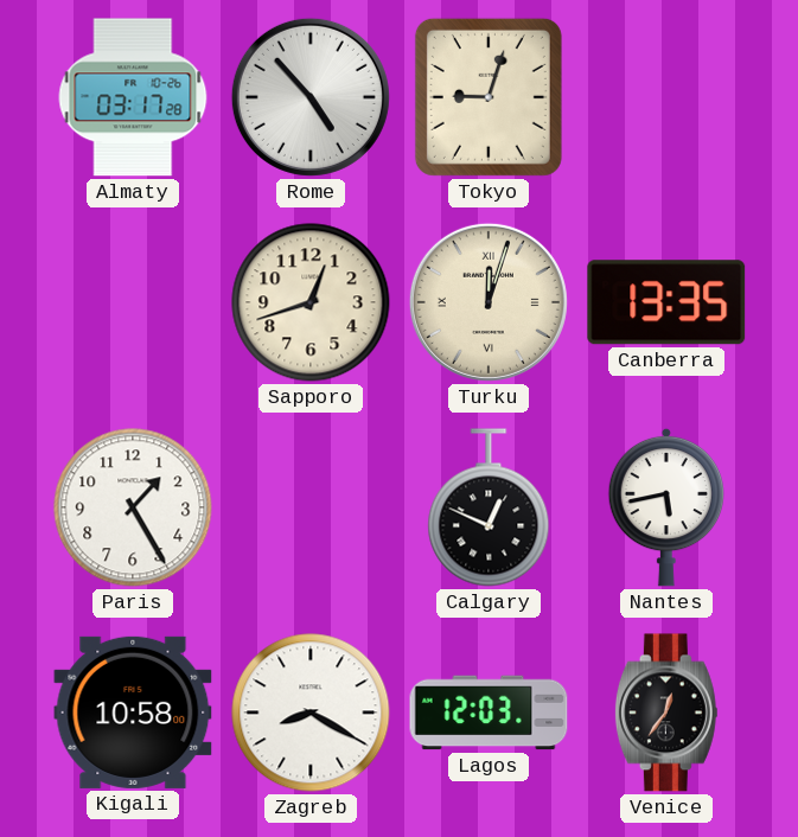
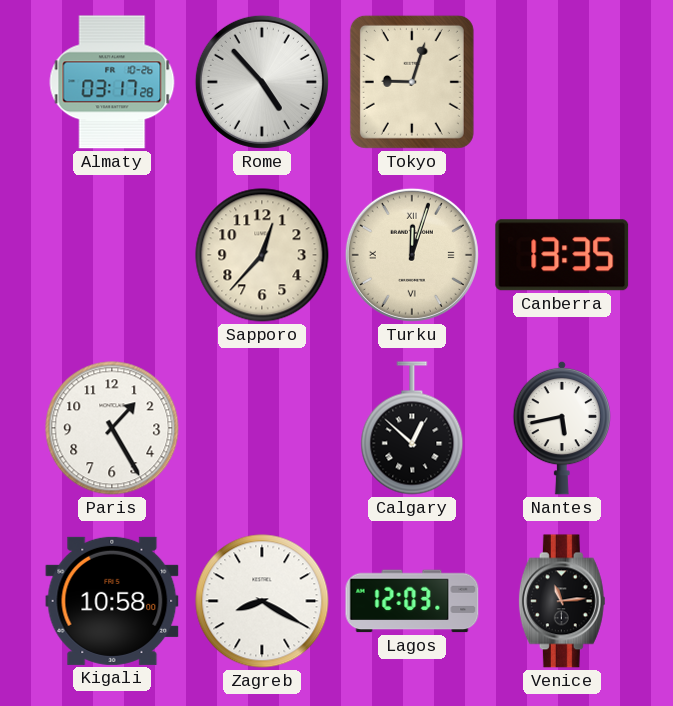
Sapporo: 12:42 -> 12:37 (262, 255)
Calgary: 12:49 -> 12:52 (412, 428)
Venice: 12:36 -> 11:14 (562, 601)
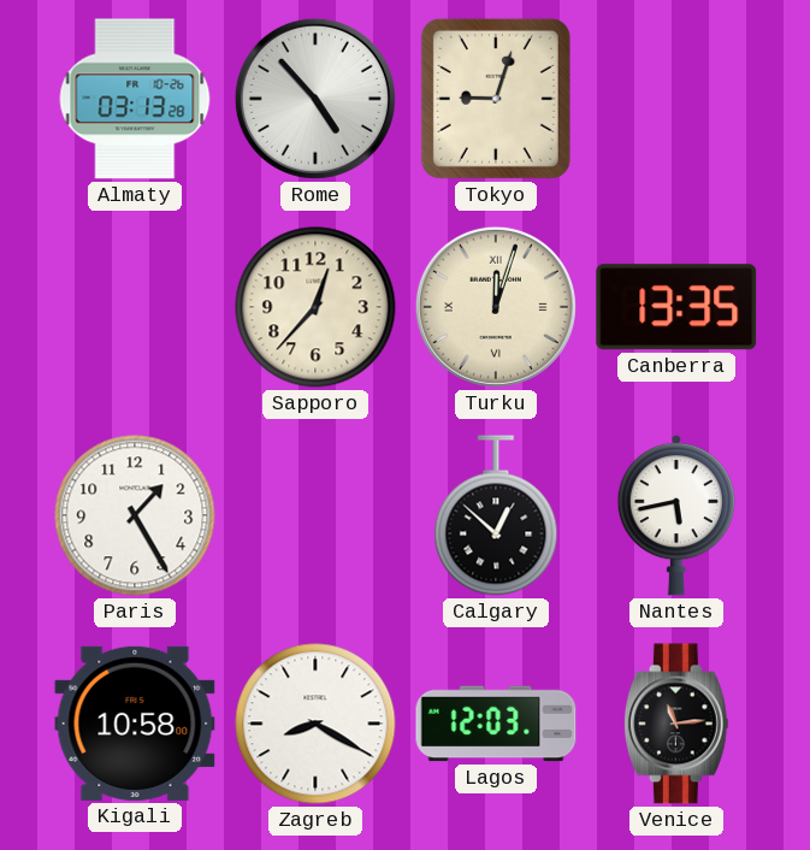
Almaty: 03:17 -> 03:13 (135, 99)
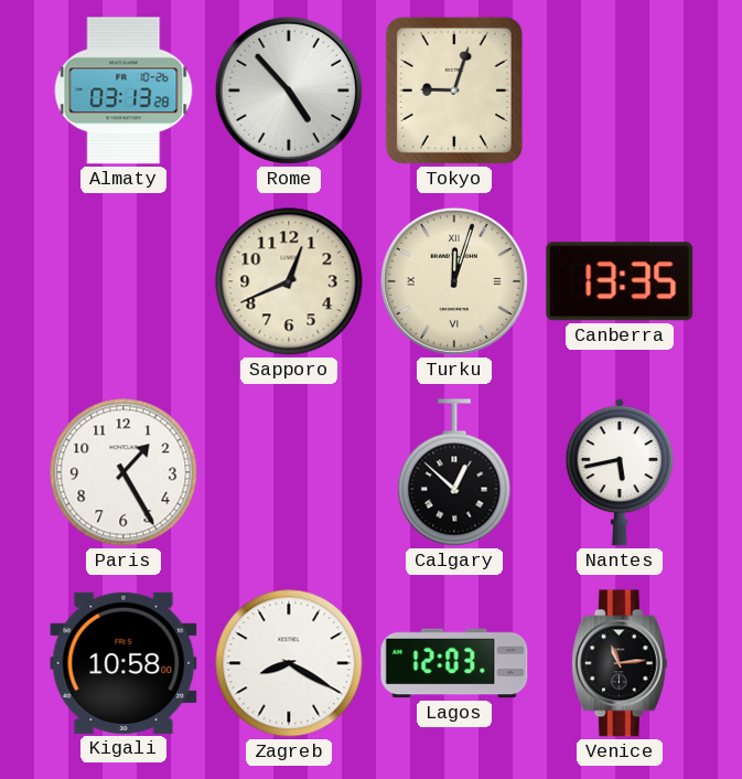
Sapporo: 12:37 -> 12:41 (289, 281)
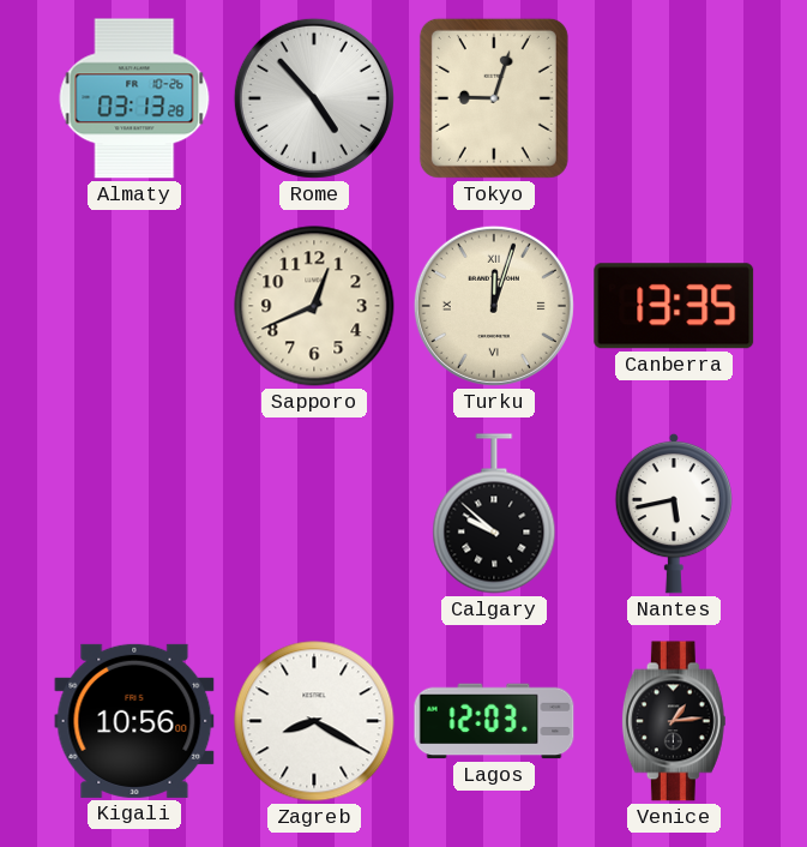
Paris: 1:25 -> none (123, 472)
Calgary: 12:52 -> 9:52 (494, 513)
Kigali: 10:58 -> 10:56 (134, 721)
Venice: 11:14 -> 1:14 (674, 721)
